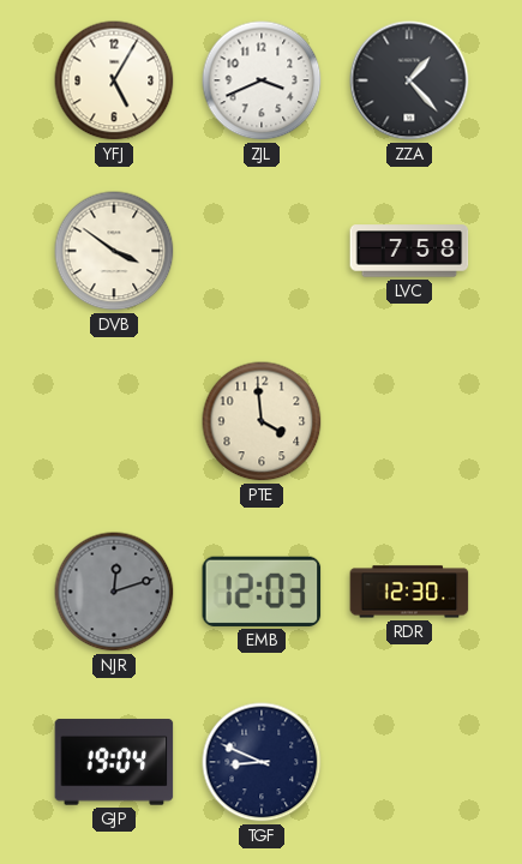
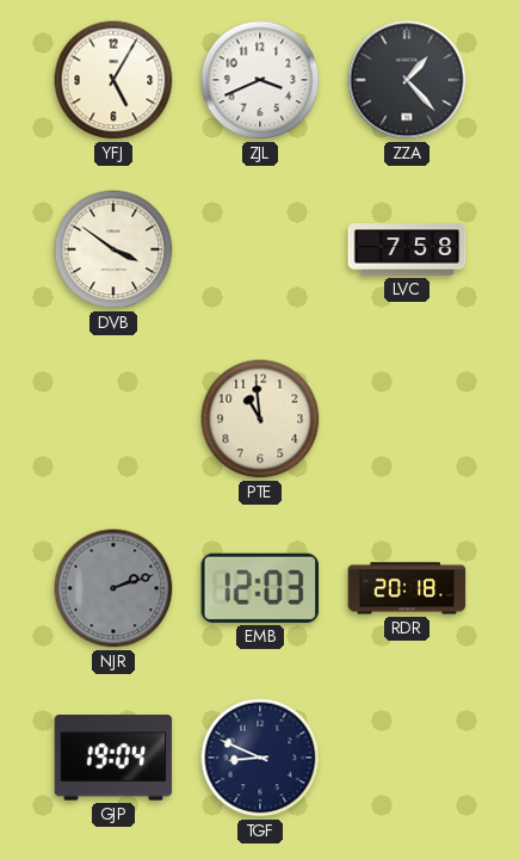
PTE: 3:59 -> 10:59 (260, 419)
NJR: 12:12 -> 2:12 (113, 588)
RDR: 12:30 -> 20:18 (407, 588)
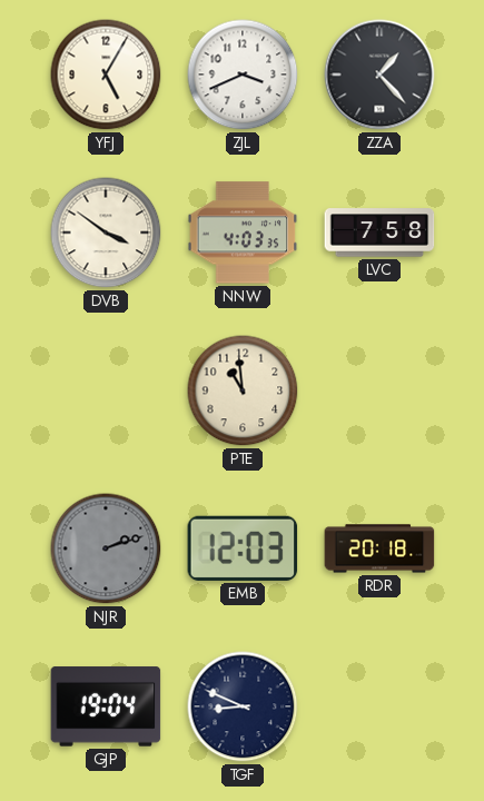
NNW: none -> 4:03 (243, 233)
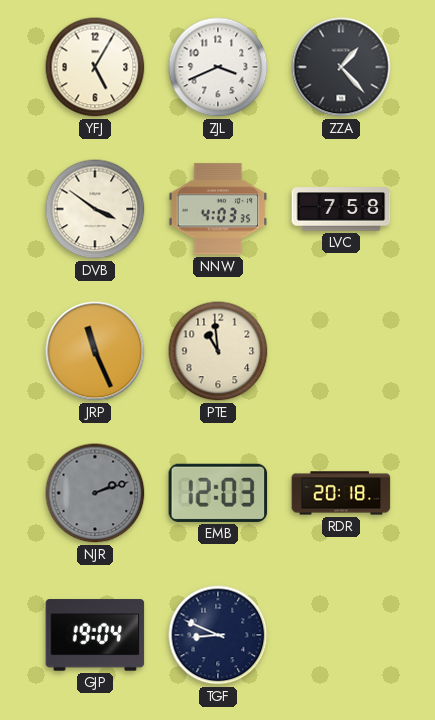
JRP: none -> 11:26 (95, 351)
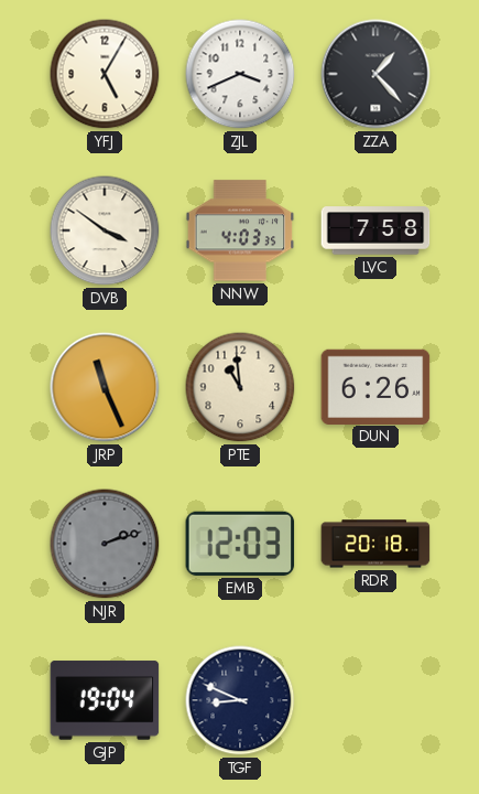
DUN: none -> 6:26 (375, 386)
